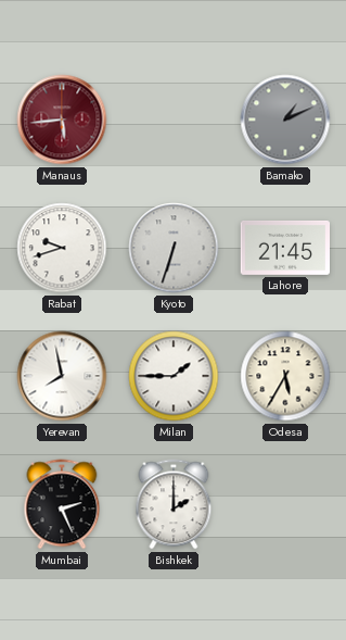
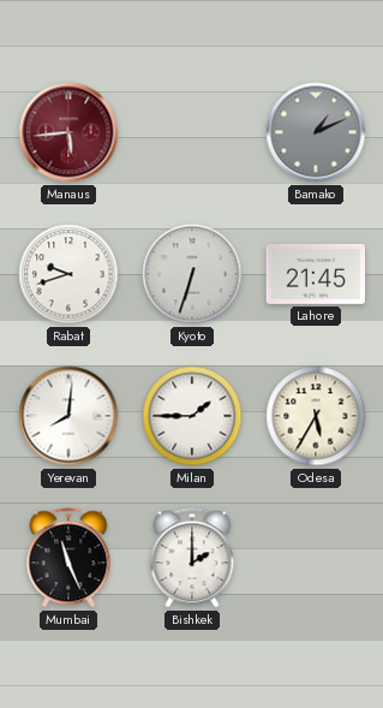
Yerevan: 7:58 -> 8:01 (68, 416)
Mumbai: 2:26 -> 11:26 (68, 558)
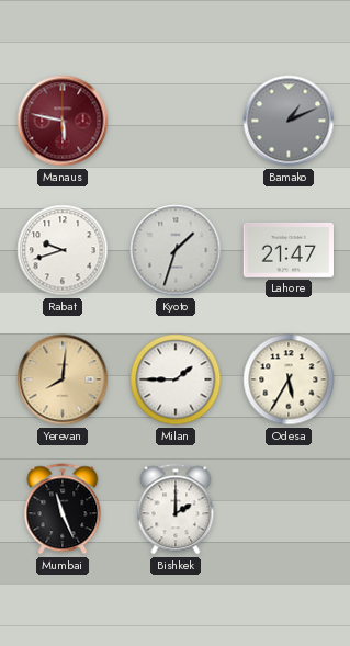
Manaus: 5:44 -> 5:47 (63, 121)
Kyoto: 6:33 -> 1:33 (176, 250)
Lahore: 21:45 -> 21:47 (289, 250)
Yerevan dial: white -> champagne (63, 379)
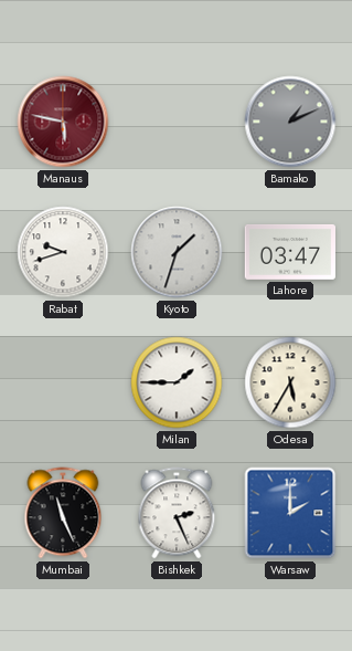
Lahore: 21:47 -> 03:47 (290, 252)
Yerevan: 8:01 -> none (63, 379)
Bishkek: 2:00 -> 2:26 (177, 513)
Warsaw: none -> 2:00 (290, 513)
